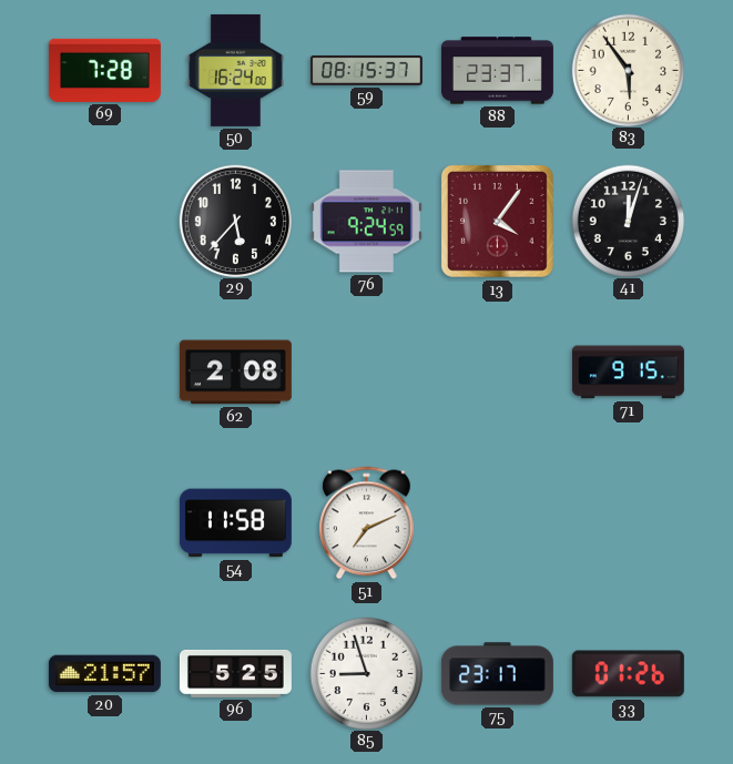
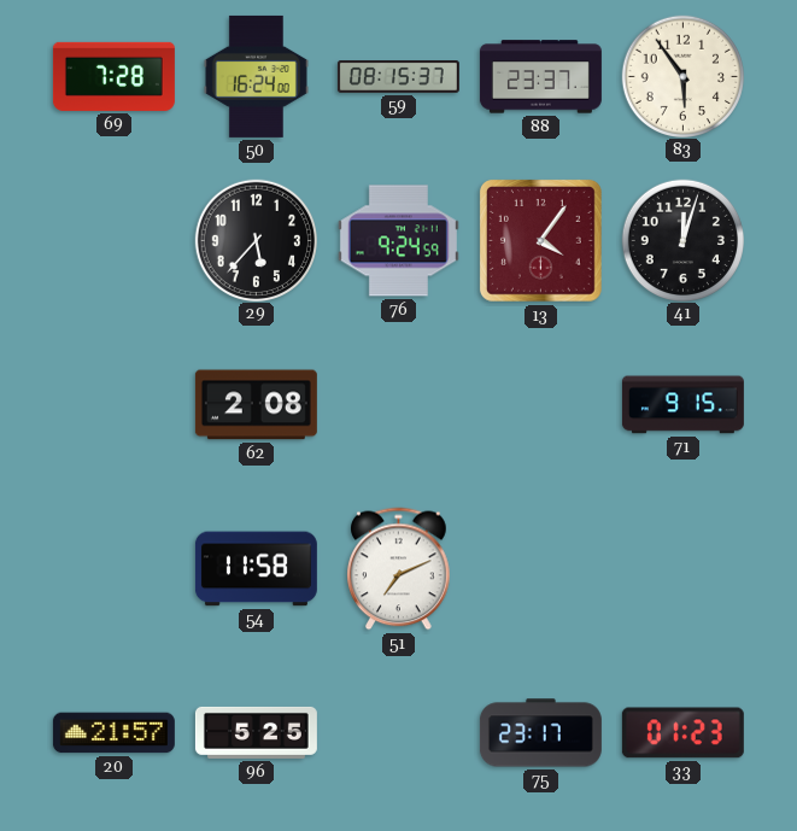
85: 8:57 -> none (366, 673)
33: 01:26 -> 01:23 (682, 733)
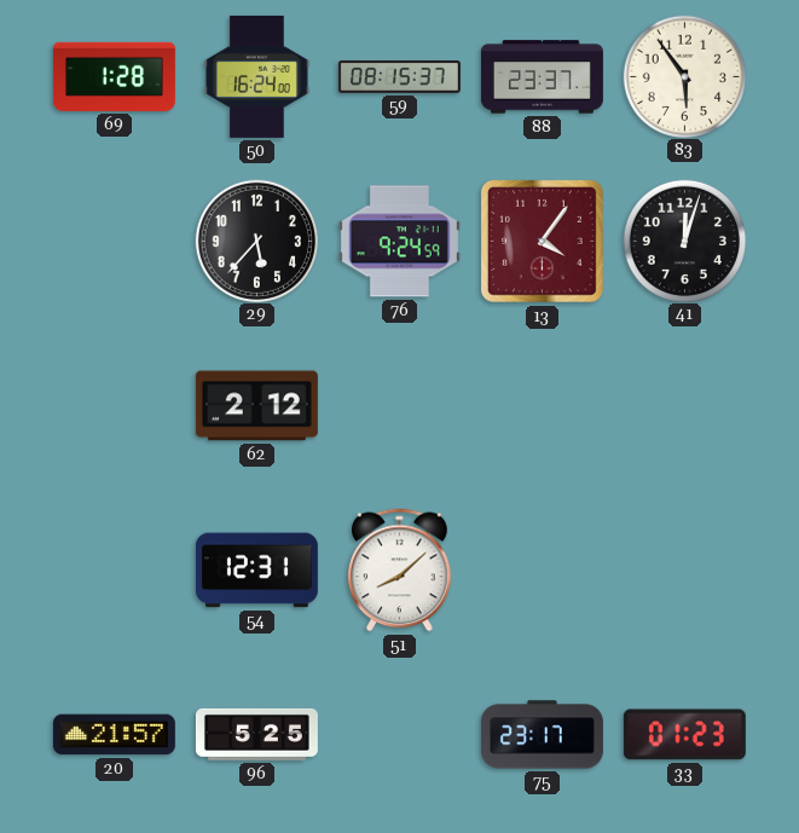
69: 7:28 -> 1:28 (114, 76)
62: 2:08 -> 2:12 (256, 406)
71: 9:15 -> none (682, 405)
54: 11:58 -> 12:31 (256, 571)
51: 7:11 -> 8:08 (400, 571)
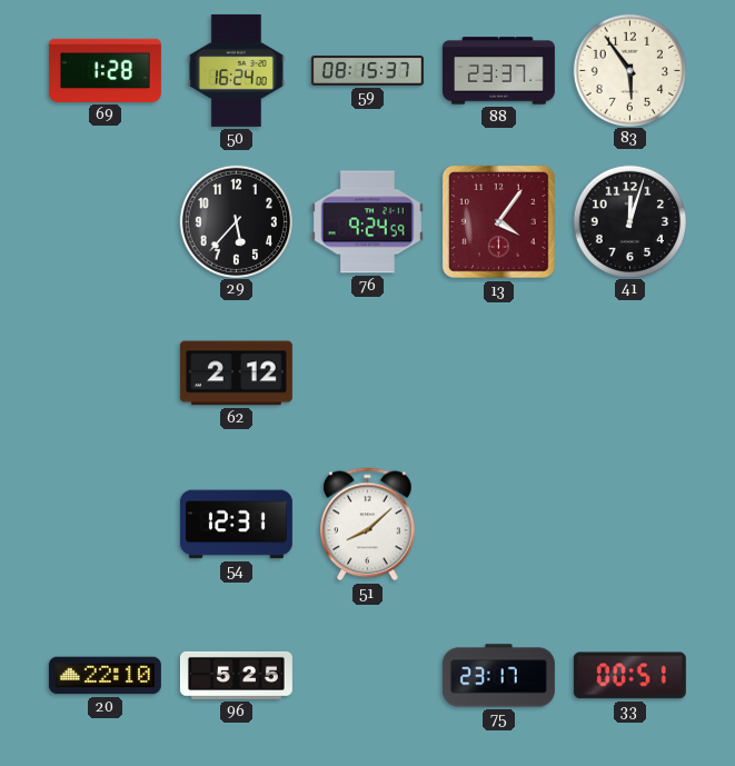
20: 21:57 -> 22:10 (105, 676)
33: 01:23 -> 00:51 (629, 676)
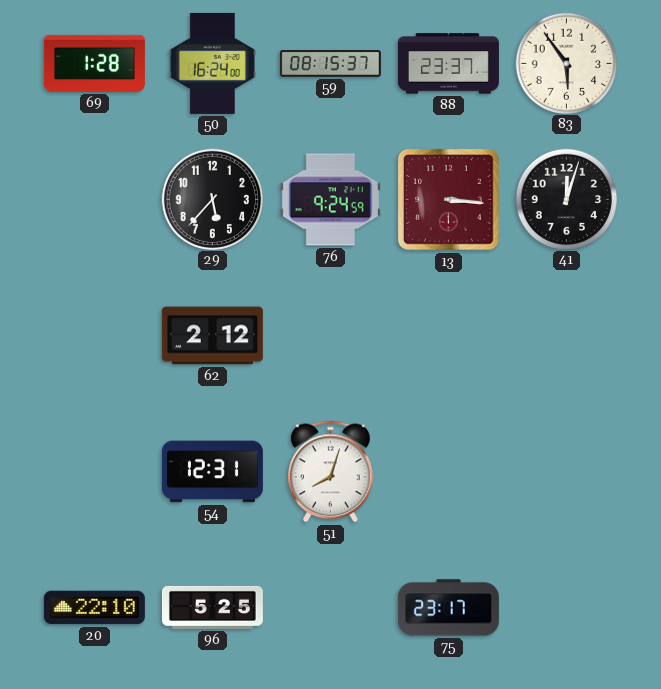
13: 4:06 -> 3:16 (448, 199)
51: 8:08 -> 8:03 (331, 472)
33: 00:51 -> none (629, 676)
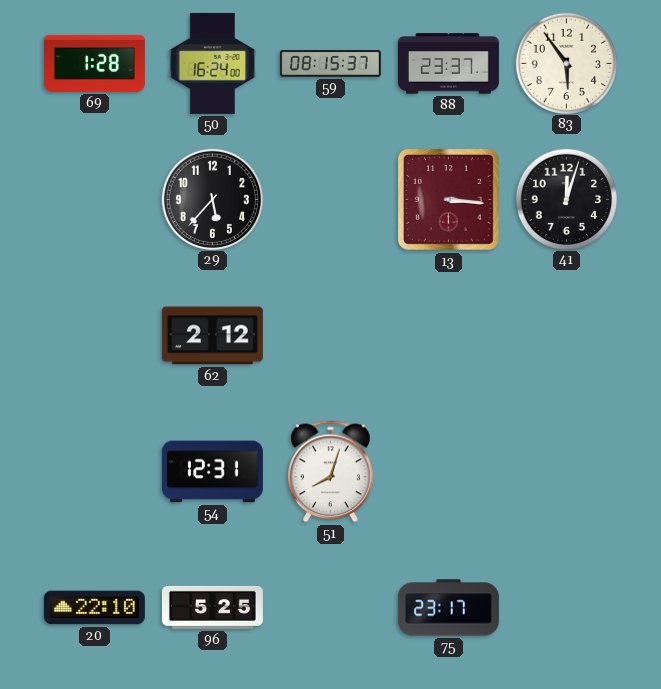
76: 9:24 -> none (330, 200)
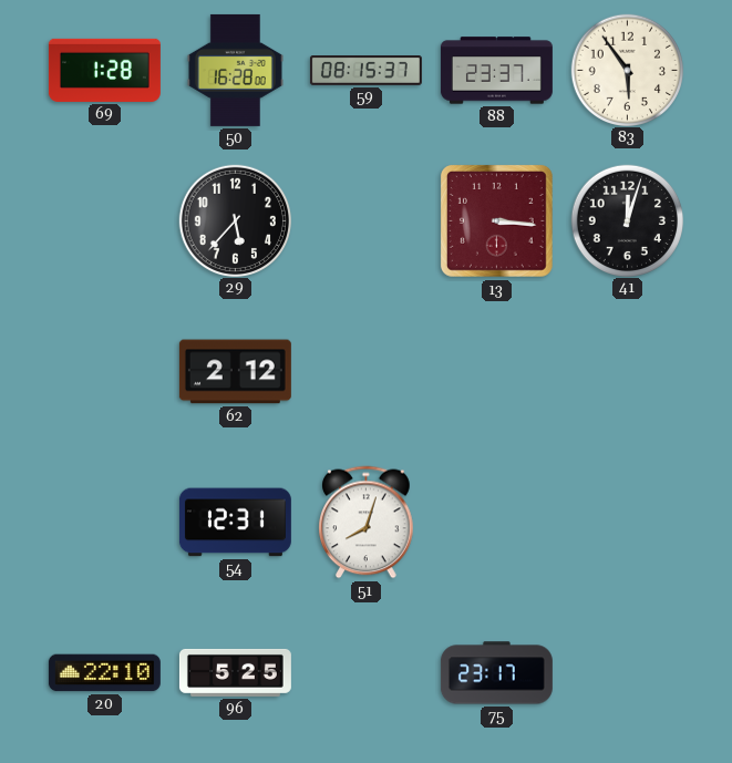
50: 16:24 -> 16:28 (235, 70)
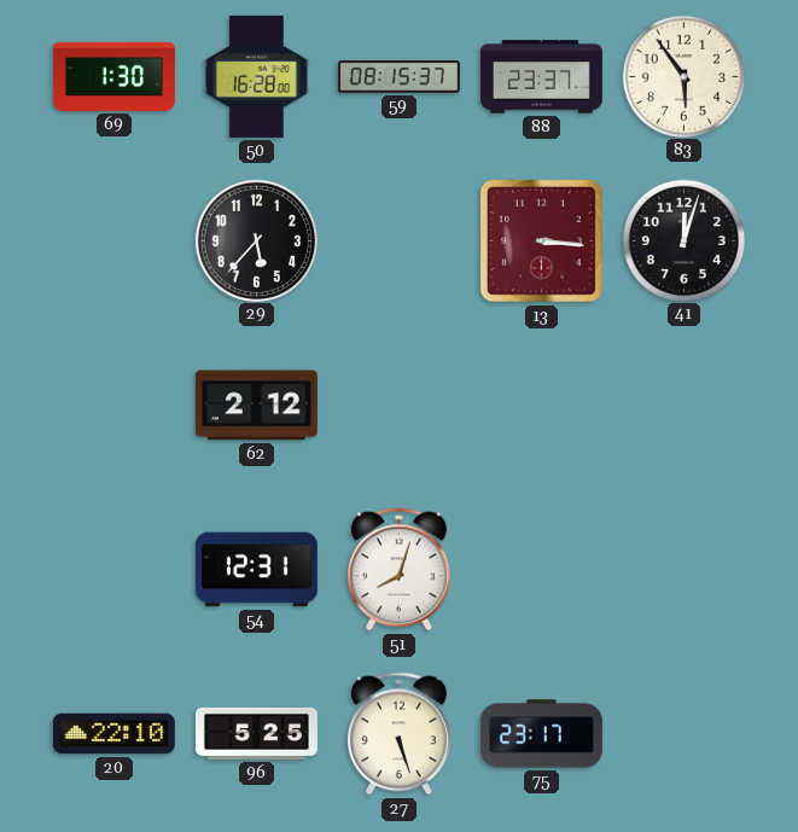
69: 1:28 -> 1:30 (113, 76)
27: none -> 5:27 (400, 734)
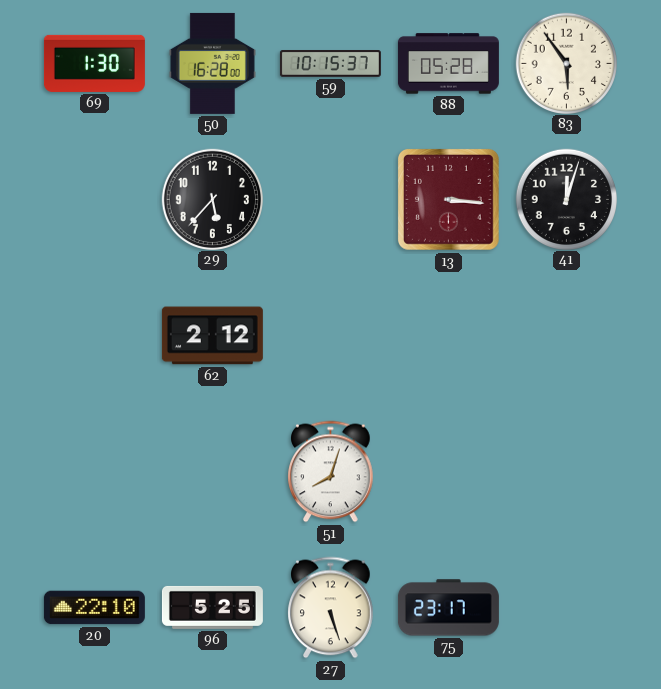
59: 08:15 -> 10:15 (330, 64)
88: 23:37 -> 05:28 (448, 64)
54: 12:31 -> none (256, 570)
